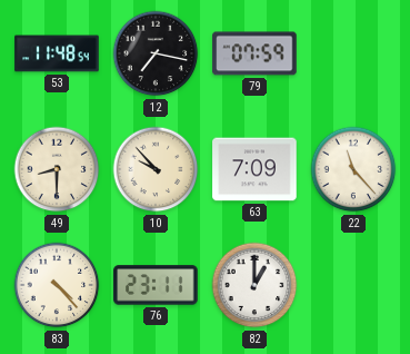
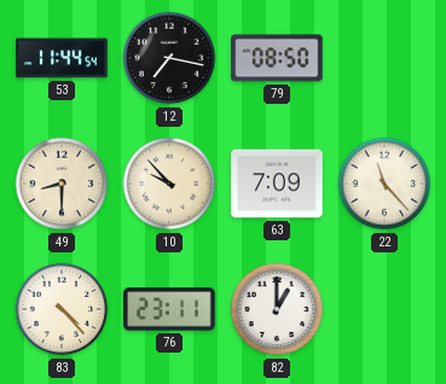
53: 11:48 -> 11:44 (62, 58)
79: 07:59 -> 08:50 (277, 58)
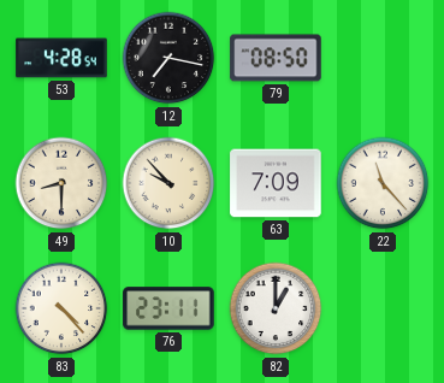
53: 11:44 -> 4:28 (61, 58)
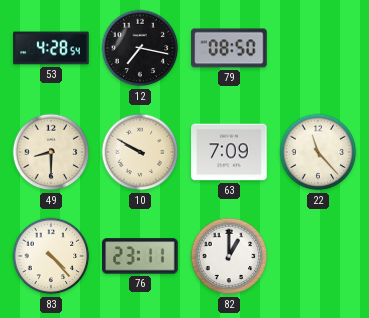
10: 9:53 -> 9:50 (140, 152)
